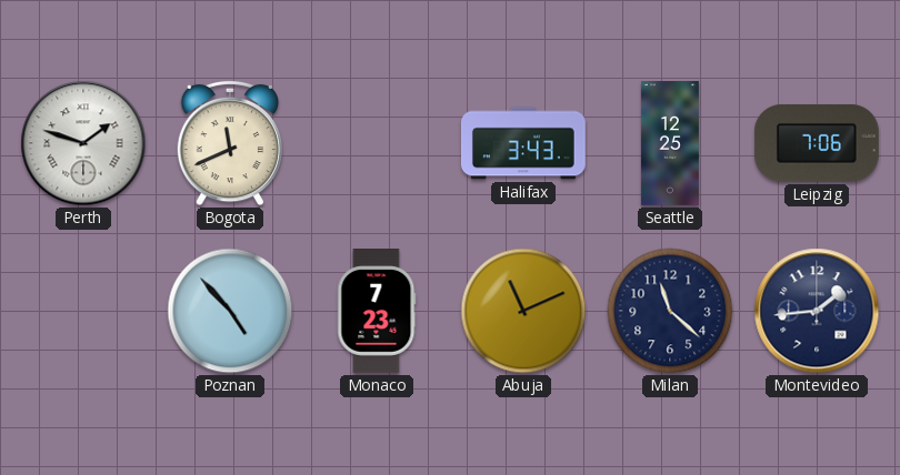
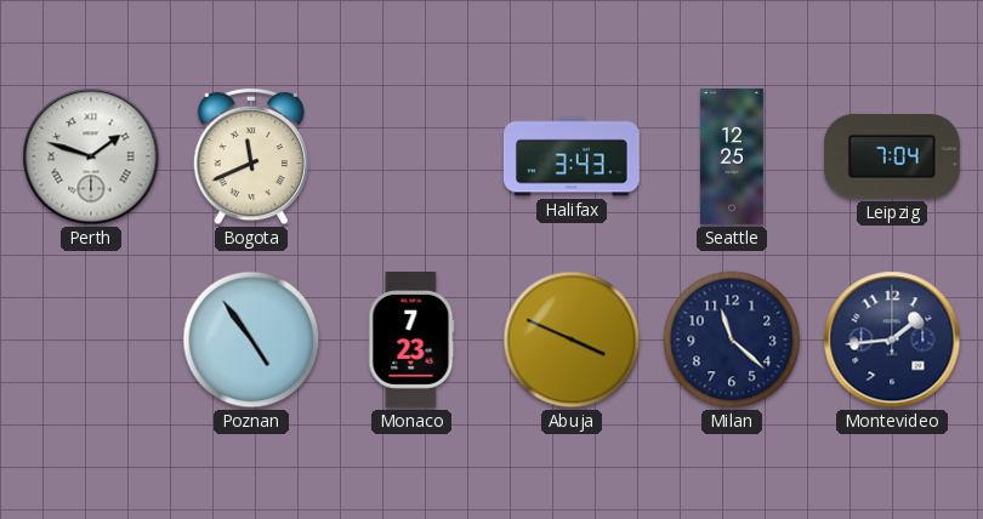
Leipzig: 7:06 -> 7:04 (892, 156)
Poznan: 4:53 -> 4:54 (251, 340)
Abuja: 11:11 -> 3:49 (572, 340)
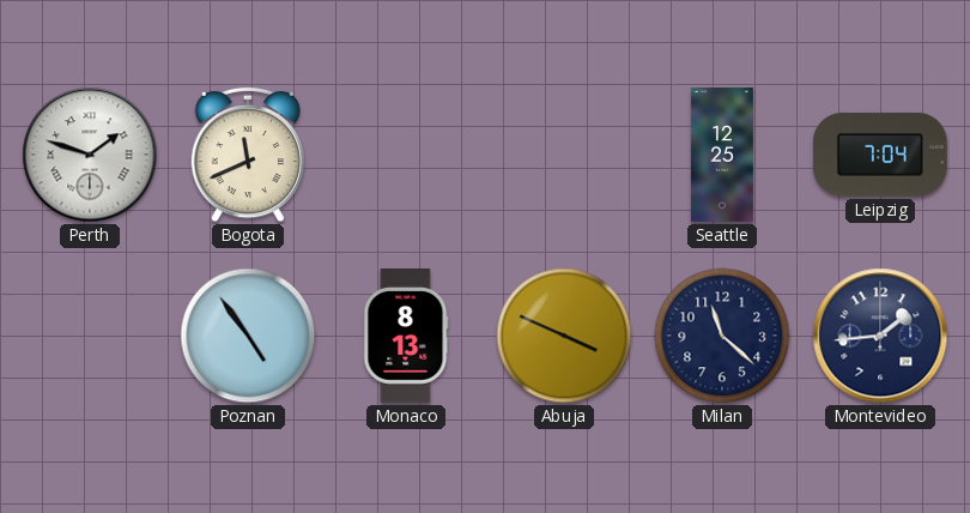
Halifax: 3:43 -> none (572, 156)
Monaco: 7:23 -> 8:13 (406, 337)
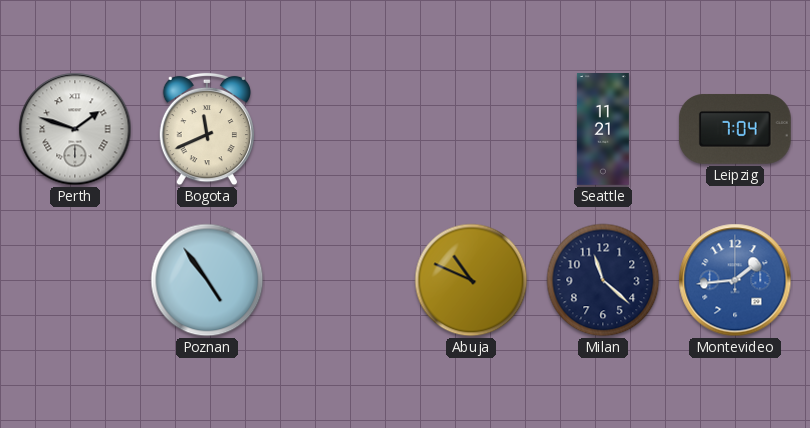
Seattle: 12:25 -> 11:21 (603, 130)
Monaco: 8:13 -> none (406, 337)
Abuja: 3:49 -> 10:49 (471, 280)
Montevideo dial: navy -> blue (735, 280)
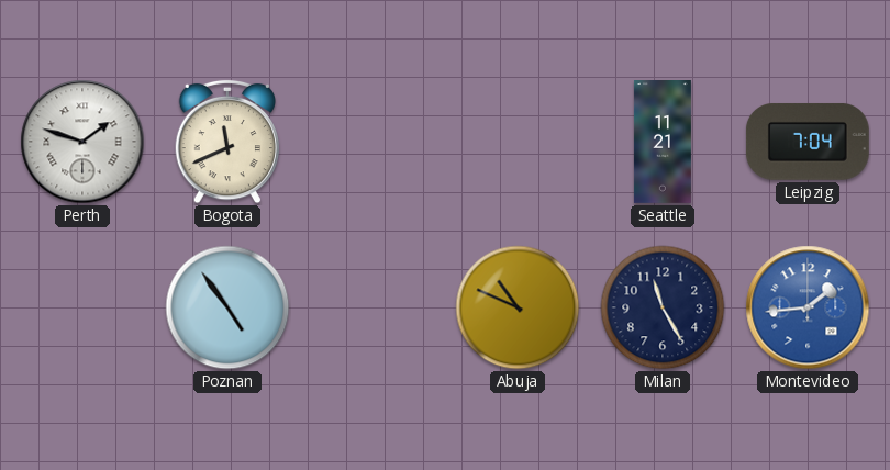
Milan: 11:22 -> 11:25 (663, 307)
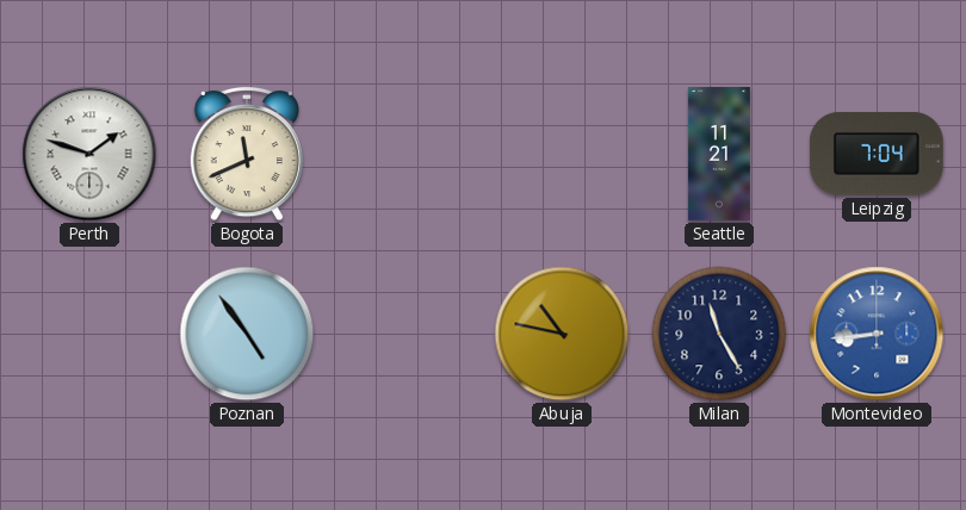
Abuja: 10:49 -> 10:47 (562, 334)
Montevideo: 1:44 -> 8:44 (877, 334)
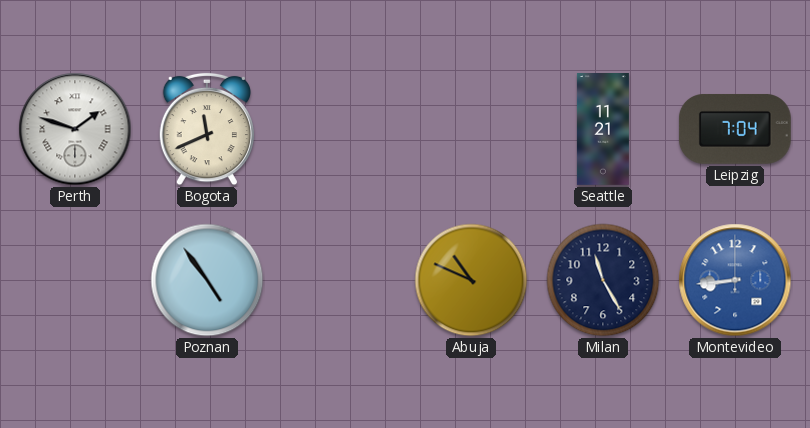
Abuja: 10:47 -> 10:49 (471, 280)
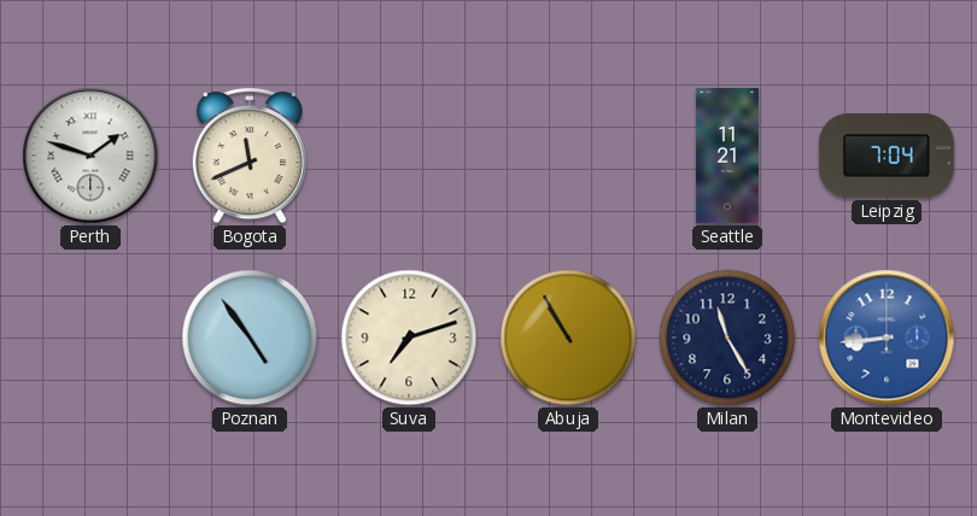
Suva: none -> 7:12 (409, 338)
Abuja: 10:49 -> 10:55 (568, 338)
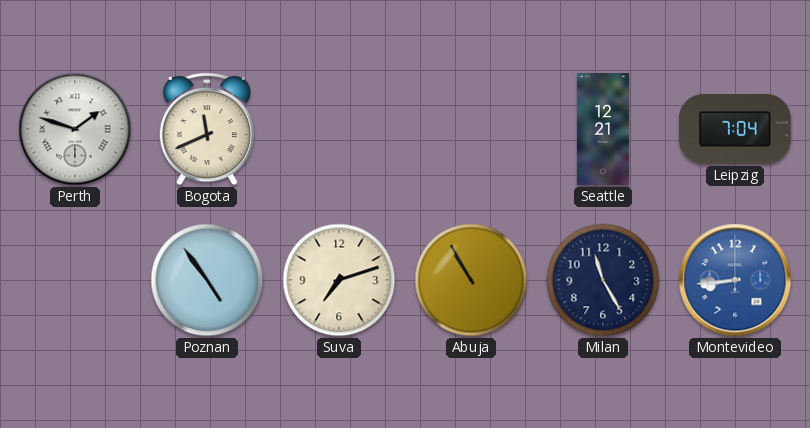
Seattle: 11:21 -> 12:21 (603, 130)
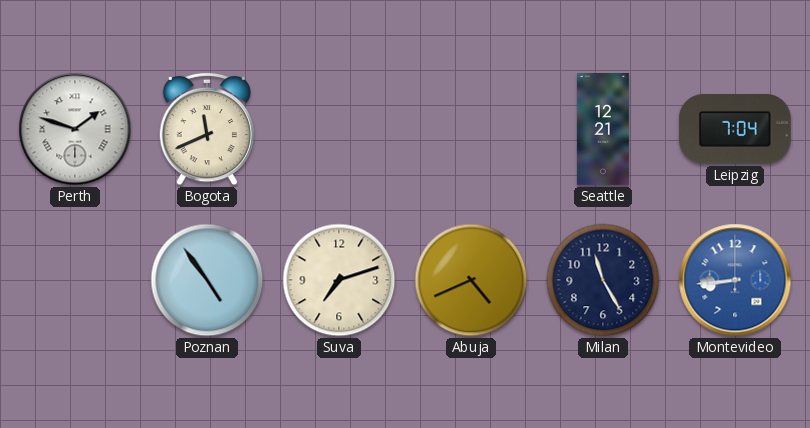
Abuja: 10:55 -> 4:41 (471, 280)
